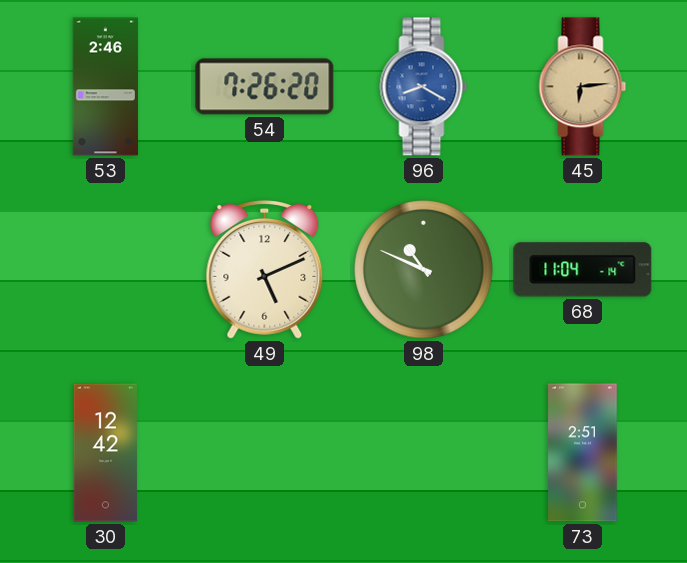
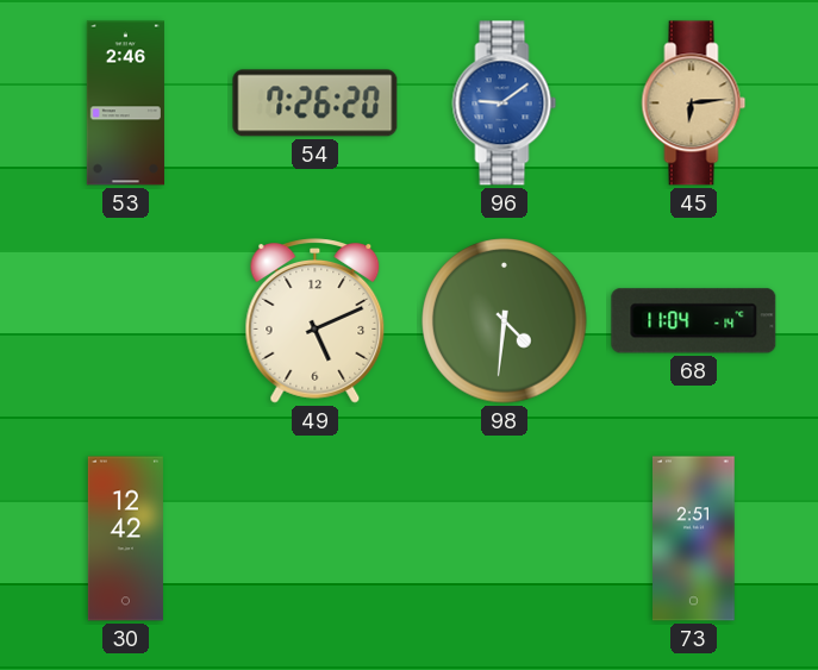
96: 8:20 -> 9:09 (505, 104)
98: 10:49 -> 4:31 (505, 321)
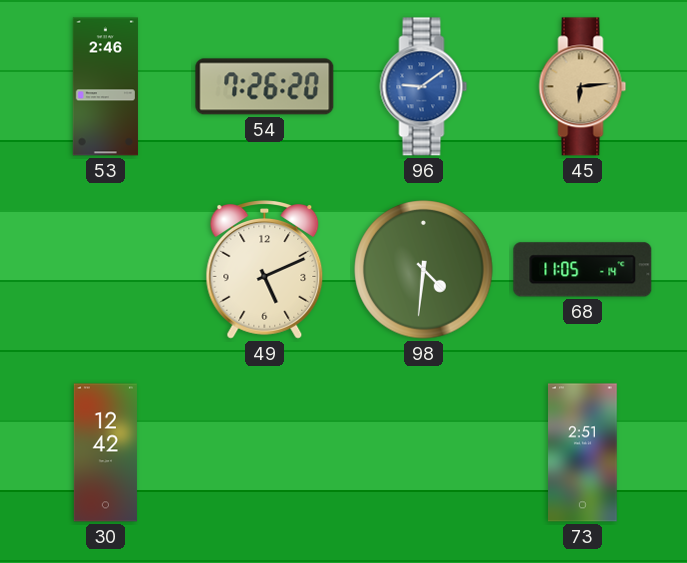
68: 11:04 -> 11:05 (583, 270)
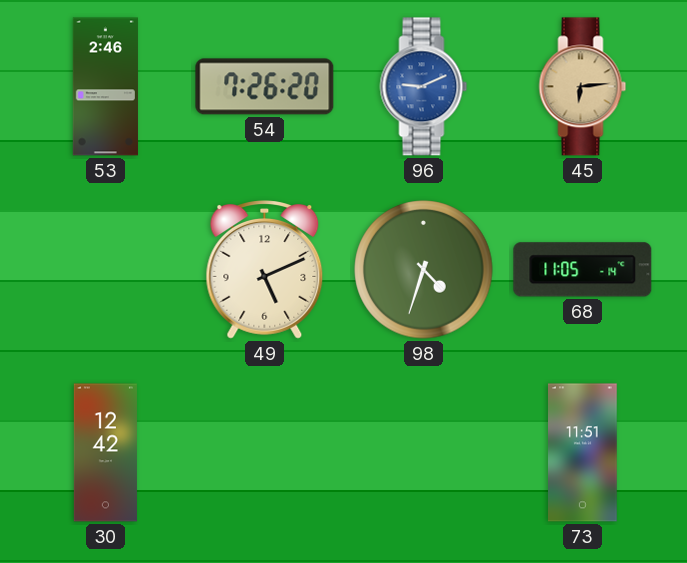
96: 9:09 -> 9:11 (424, 87)
98: 4:31 -> 4:33 (424, 270)
73: 2:51 -> 11:51 (583, 453)
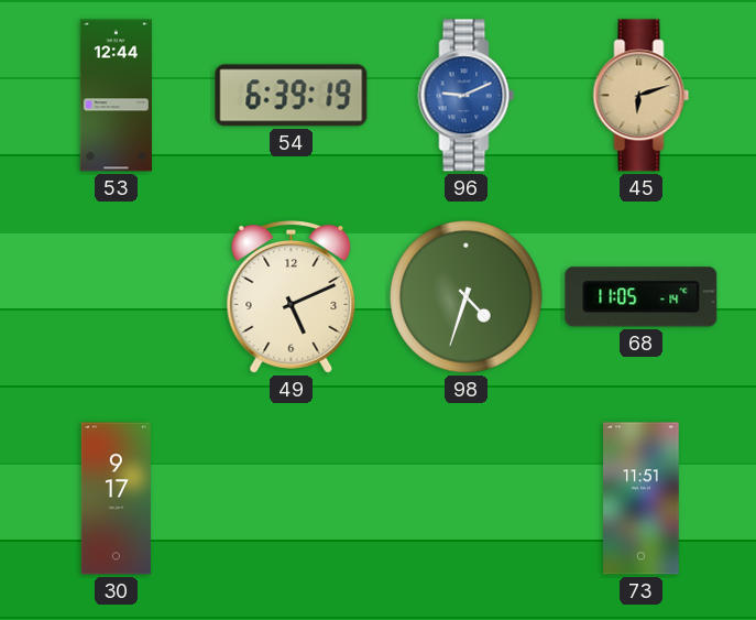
53: 2:46 -> 12:44 (116, 96)
54: 7:26 -> 6:39 (292, 96)
45: 6:14 -> 6:12 (642, 96)
30: 12:42 -> 9:17 (116, 499)
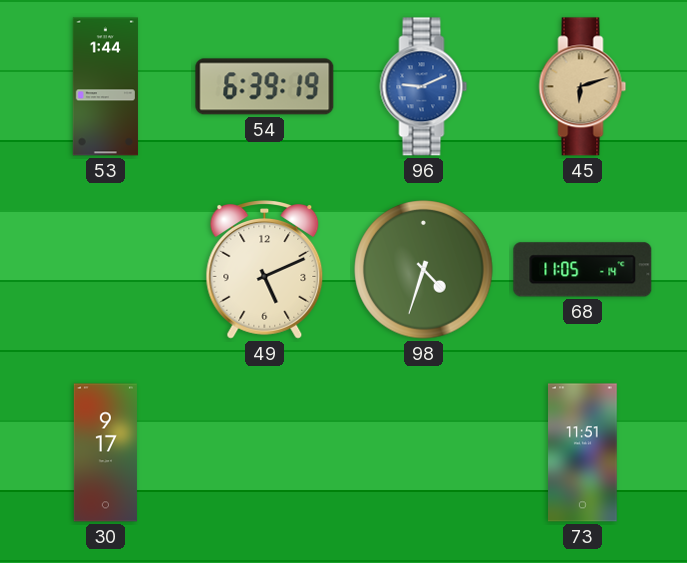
53: 12:44 -> 1:44 (105, 87)
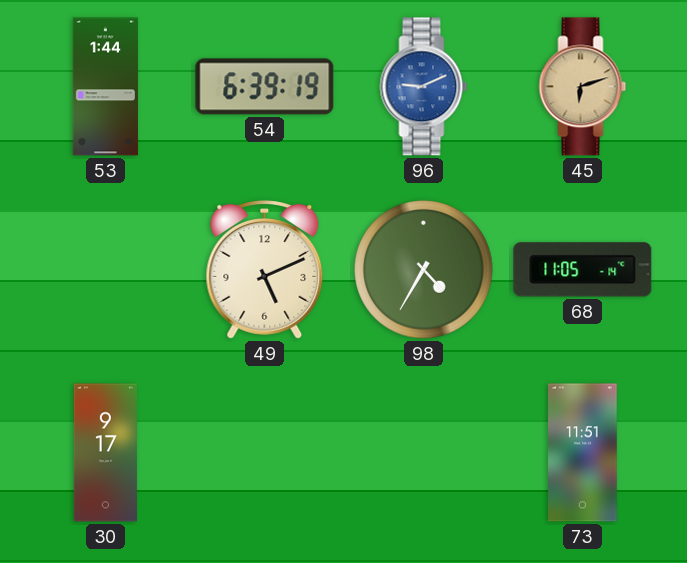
98: 4:33 -> 4:35 (424, 270)
